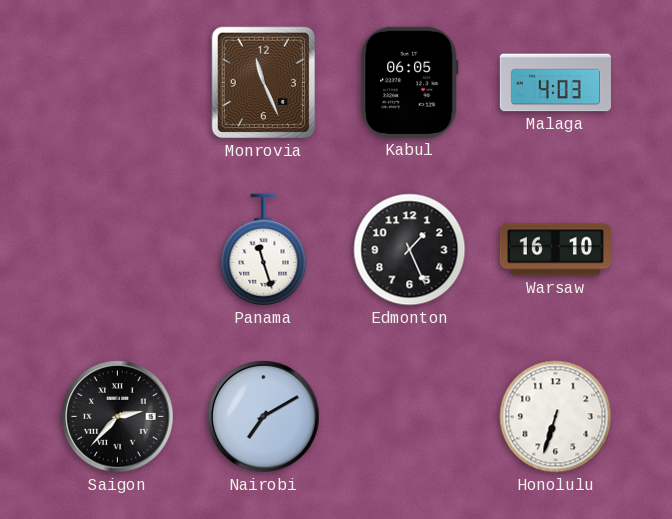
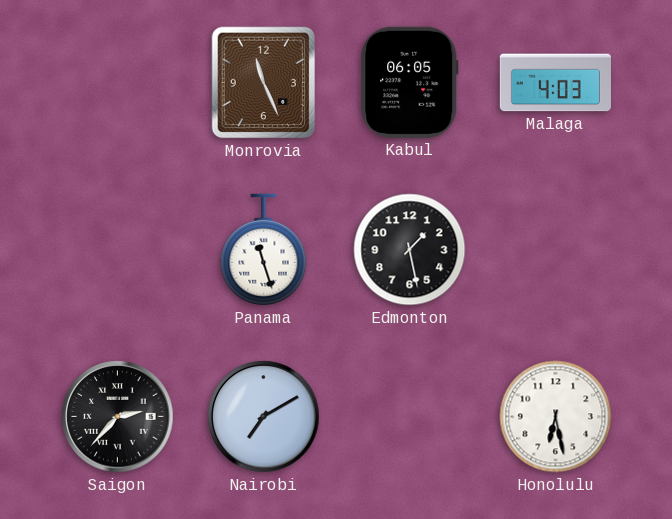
Edmonton: 1:26 -> 1:28 (410, 250)
Warsaw: 16:10 -> none (555, 250)
Honolulu: 6:33 -> 6:28 (556, 417)
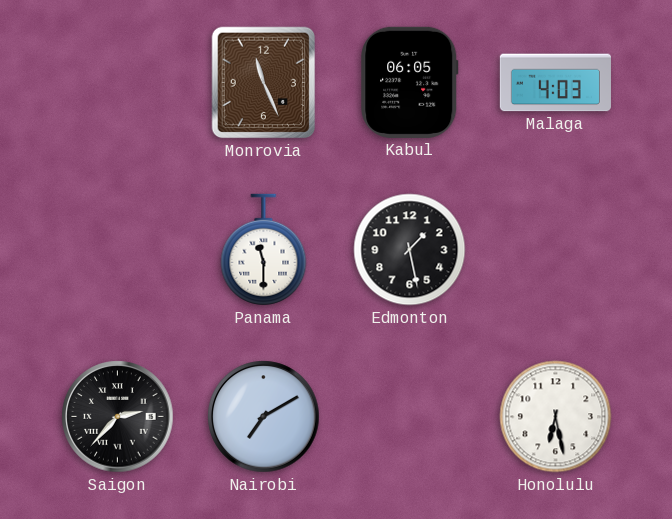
Panama: 11:27 -> 11:30 (264, 250)
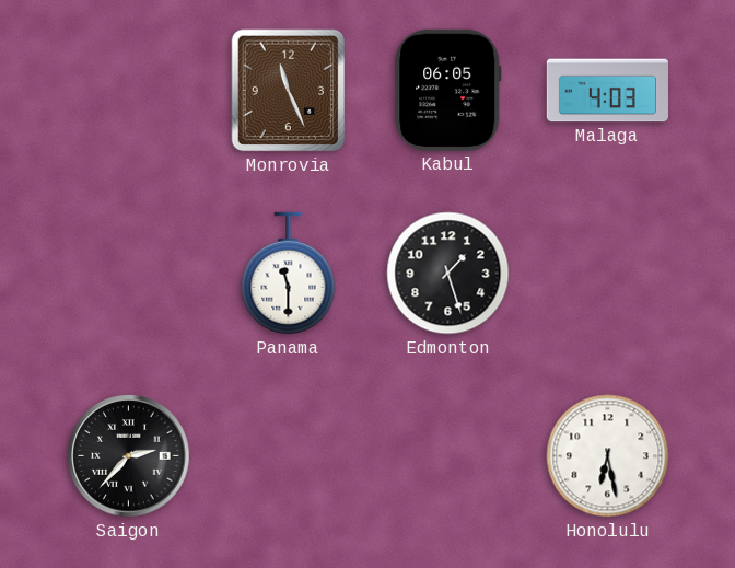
Edmonton: 1:28 -> 1:27 (448, 274)
Nairobi: 7:10 -> none (264, 417)
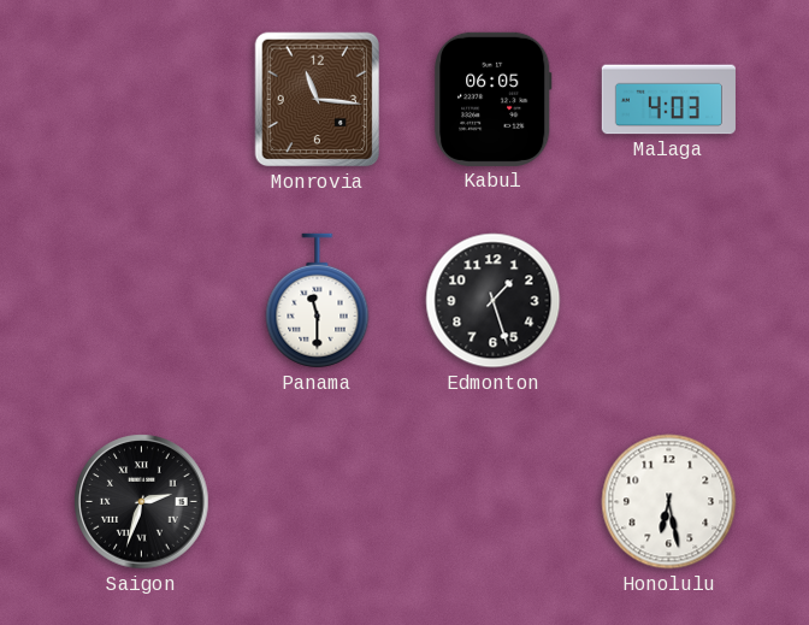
Monrovia: 11:26 -> 11:16 (318, 100)
Saigon: 2:37 -> 2:33 (142, 502)
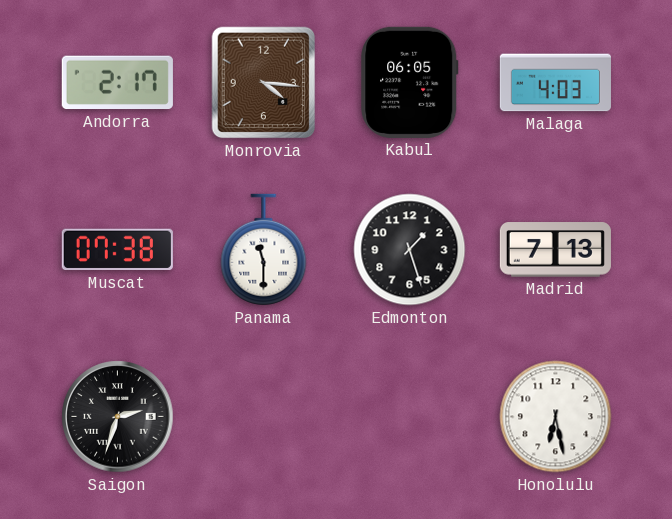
Andorra: none -> 2:17 (117, 83)
Monrovia: 11:16 -> 4:16 (264, 83)
Muscat: none -> 07:38 (117, 250)
Madrid: none -> 7:13 (555, 250)
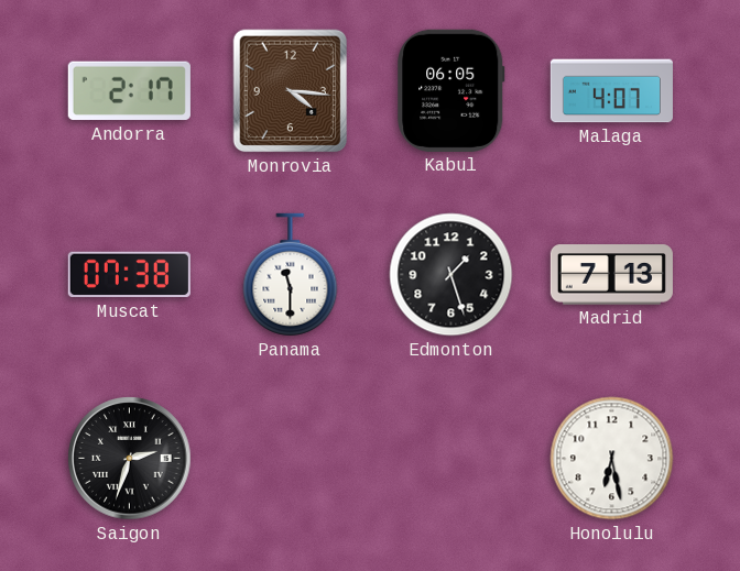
Malaga: 4:03 -> 4:07 (611, 91)
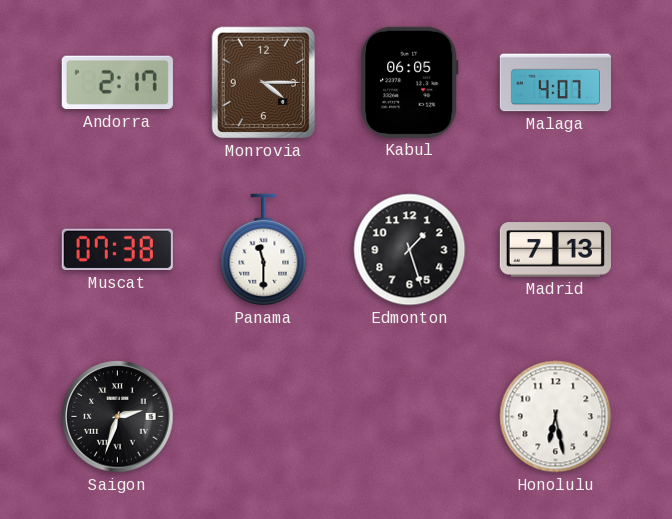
Monrovia: 4:16 -> 4:15 (264, 83)
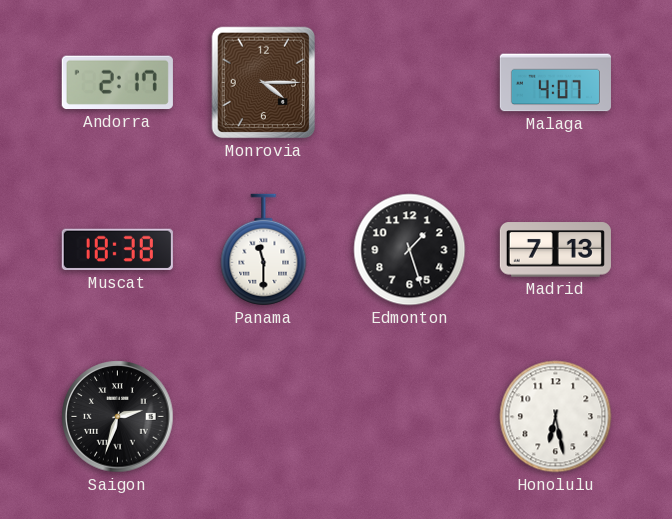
Kabul: 06:05 -> none (410, 82)
Muscat: 07:38 -> 18:38 (117, 250)
